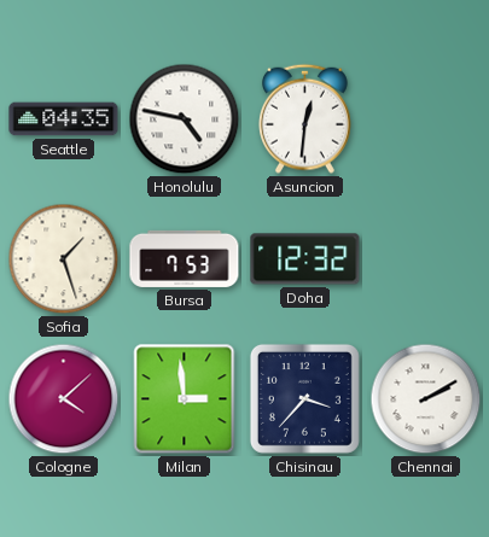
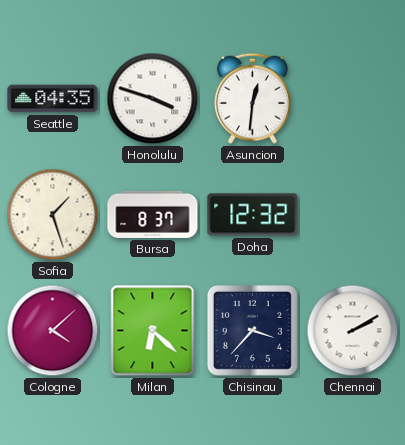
Honolulu: 4:47 -> 3:48 (153, 99)
Bursa: 7:53 -> 8:37 (153, 214)
Milan: 2:59 -> 6:22 (153, 331)
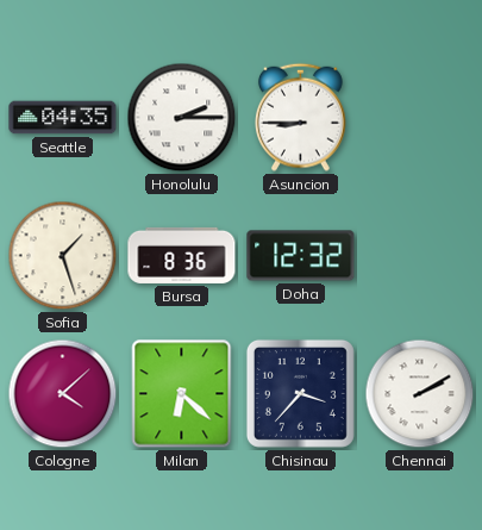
Honolulu: 3:48 -> 2:15 (182, 118)
Asuncion: 12:31 -> 8:45 (300, 117)
Bursa: 8:37 -> 8:36 (182, 255)
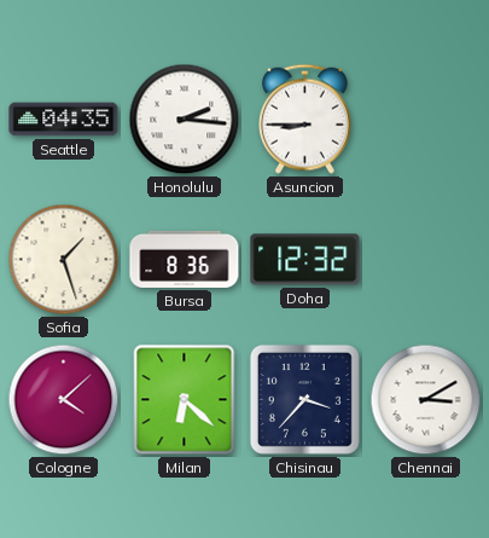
Honolulu: 2:15 -> 2:16 (185, 120)
Chennai: 2:10 -> 3:10 (426, 400)
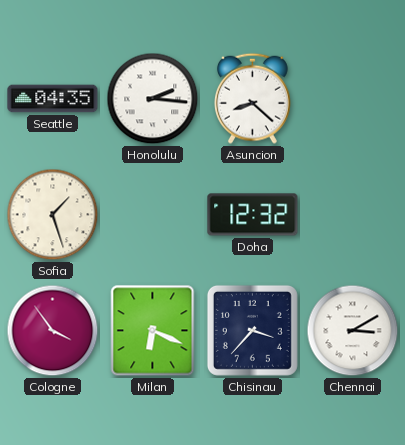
Asuncion: 8:45 -> 8:22 (252, 98)
Bursa: 8:36 -> none (185, 259)
Cologne: 4:08 -> 3:54 (53, 331)
Milan: 6:22 -> 6:19 (153, 331)
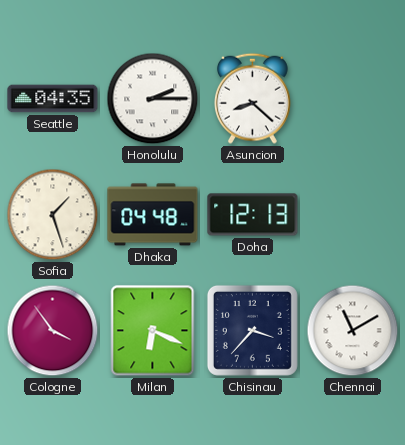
Honolulu: 2:16 -> 2:15 (153, 99)
Dhaka: none -> 04:48 (153, 215)
Doha: 12:32 -> 12:13 (253, 215)
Chennai: 3:10 -> 11:10 (353, 331)
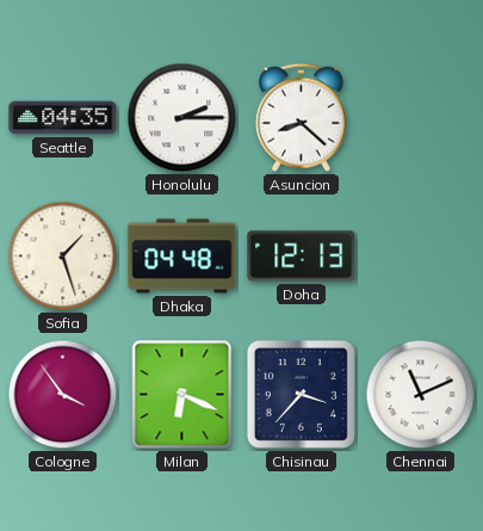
Chennai: 11:10 -> 11:11 (421, 395)
